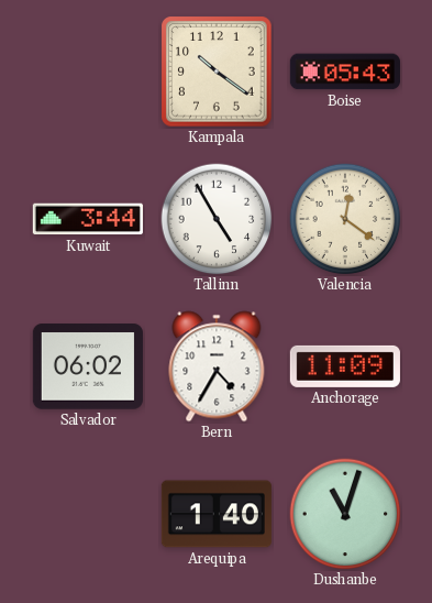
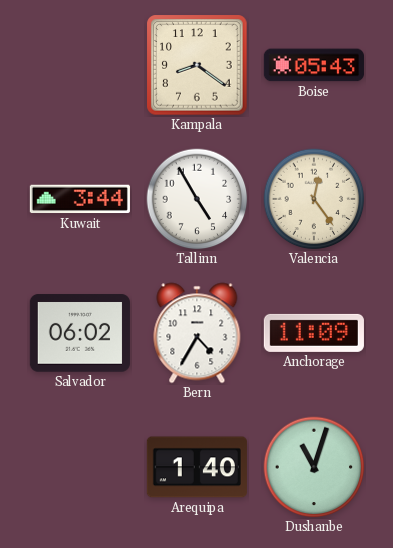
Kampala: 10:21 -> 8:21 (197, 65)
Valencia: 12:21 -> 12:24 (314, 199)
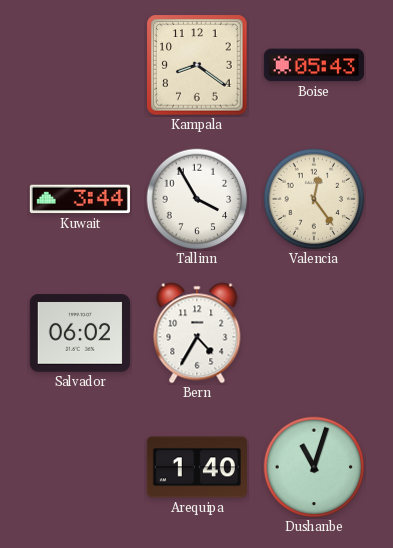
Tallinn: 4:55 -> 3:55 (197, 199)
Anchorage: 11:09 -> none (314, 333)
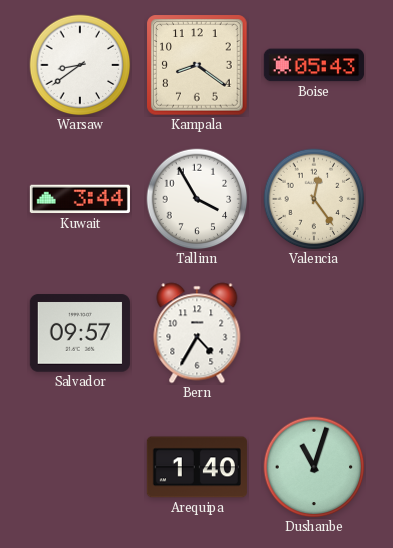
Warsaw: none -> 8:39 (80, 65)
Salvador: 06:02 -> 09:57 (80, 333)
